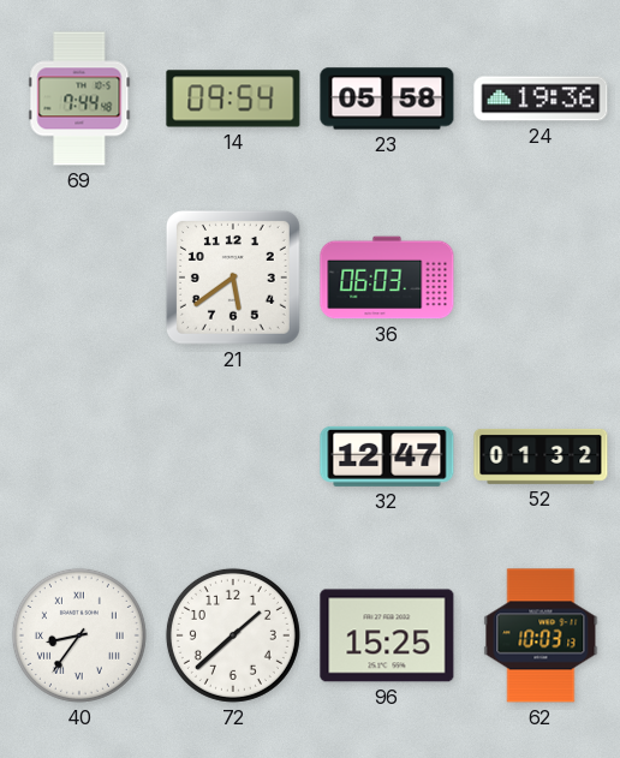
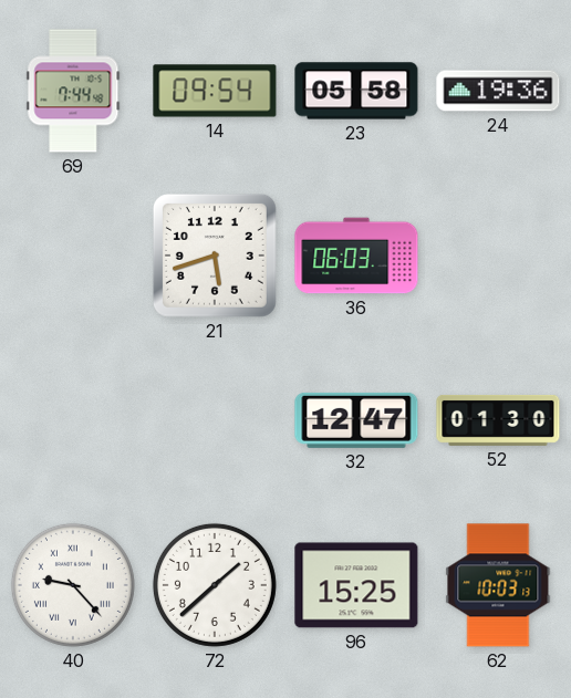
21: 5:39 -> 5:42 (215, 256)
52: 01:32 -> 01:30 (498, 420)
40: 8:36 -> 9:23 (73, 585)
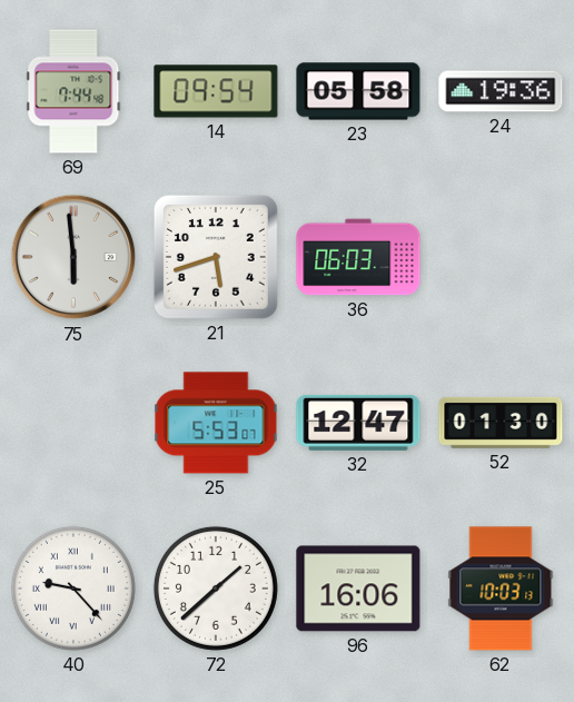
75: none -> 5:59 (73, 257)
25: none -> 5:53 (216, 423)
96: 15:25 -> 16:06 (358, 589)
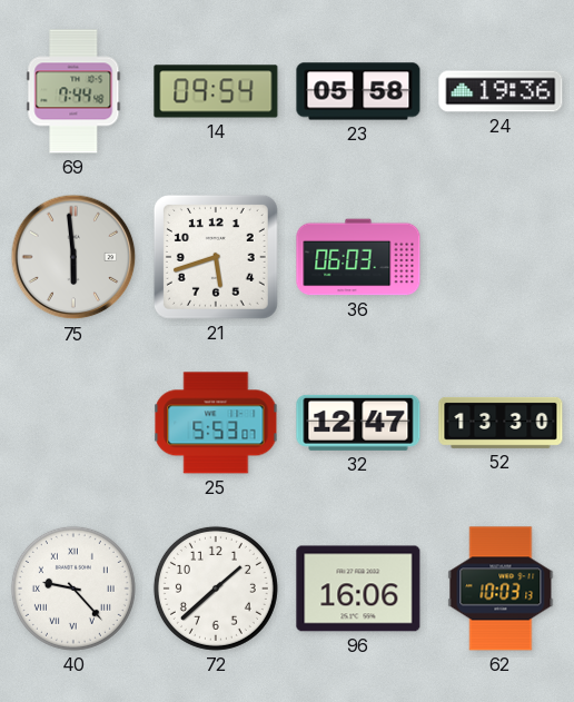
52: 01:30 -> 13:30 (501, 423)
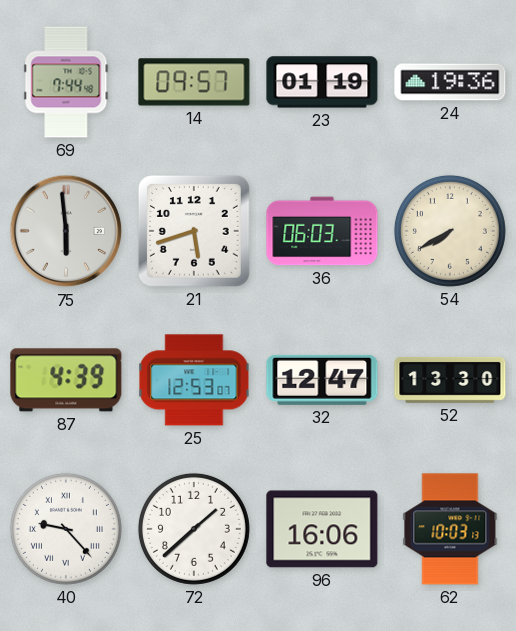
14: 09:54 -> 09:57 (194, 82)
23: 05:58 -> 01:19 (322, 82)
54: none -> 7:40 (450, 231)
87: none -> 4:39 (66, 380)
25: 5:53 -> 12:53 (194, 380)
